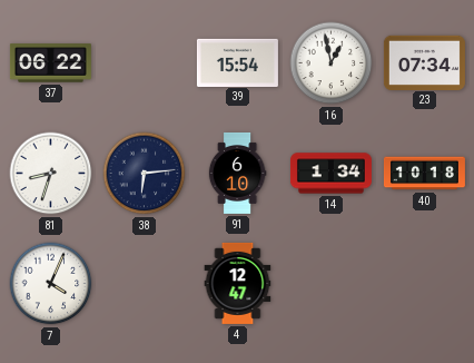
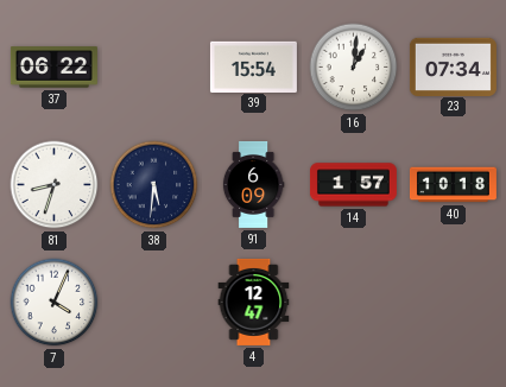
16: 12:58 -> 1:01 (354, 68)
38: 6:14 -> 5:31 (154, 185)
91: 6:10 -> 6:09 (253, 184)
14: 1:34 -> 1:57 (353, 185)
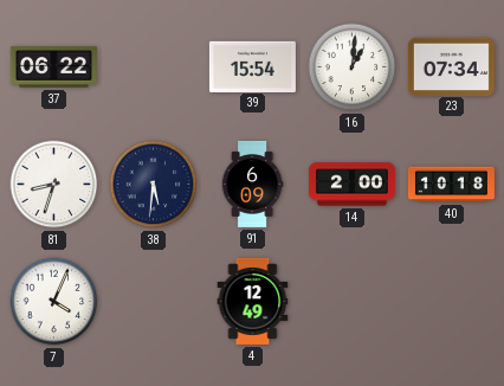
14: 1:57 -> 2:00 (351, 185)
4: 12:47 -> 12:49 (253, 301)
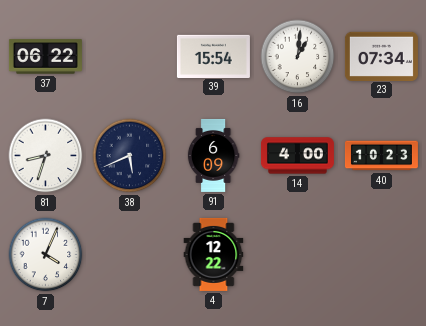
38: 5:31 -> 5:41 (130, 156)
14: 2:00 -> 4:00 (297, 156)
40: 10:18 -> 10:23 (381, 156)
4: 12:49 -> 12:22 (214, 254)
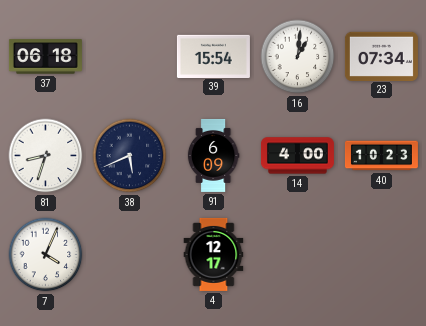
37: 06:22 -> 06:18 (45, 57)
4: 12:22 -> 12:17 (214, 254)
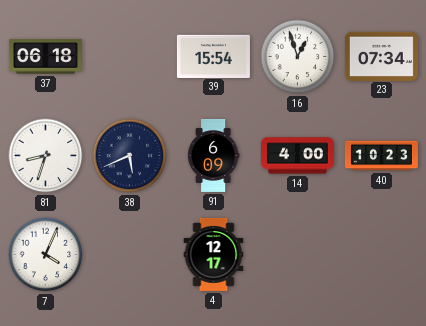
16: 1:01 -> 12:57 (298, 57)
